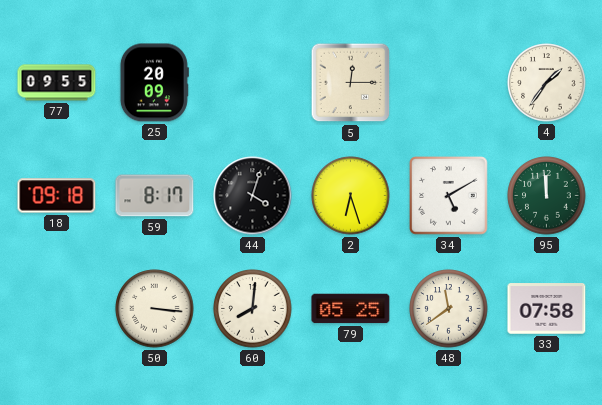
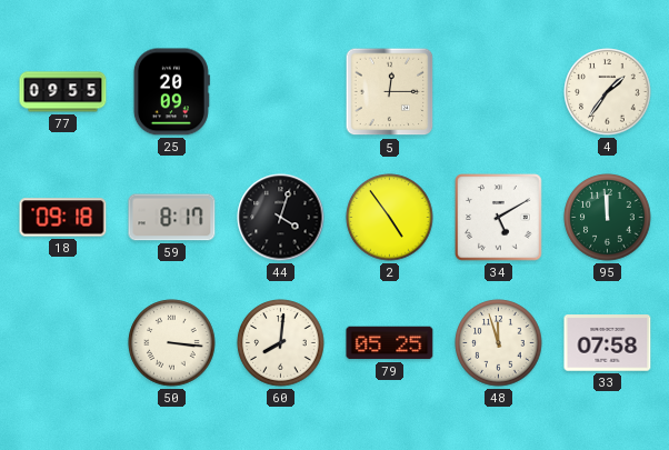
2: 6:27 -> 4:54 (390, 218)
48: 11:39 -> 11:57 (499, 343)
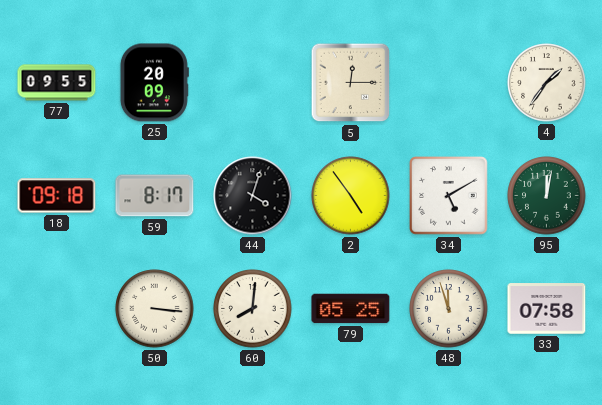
95: 11:59 -> 12:02 (547, 196)
